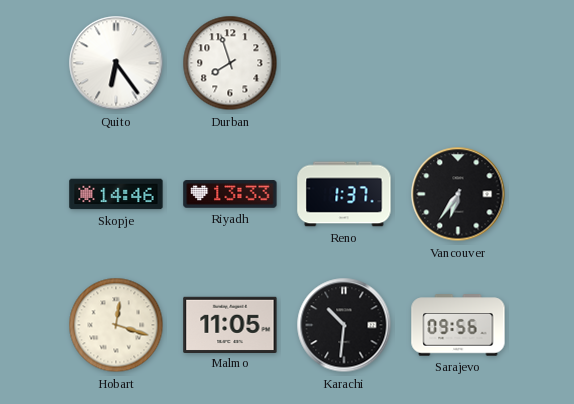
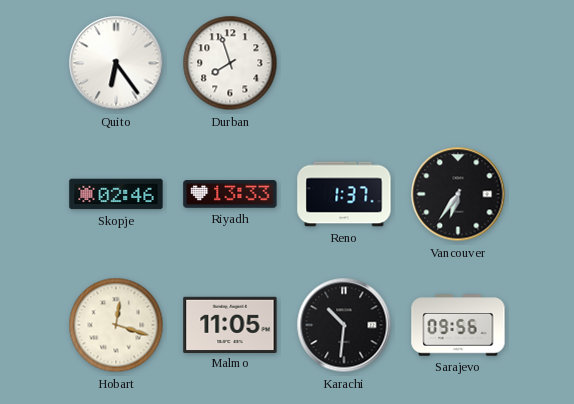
Skopje: 14:46 -> 02:46 (116, 194)
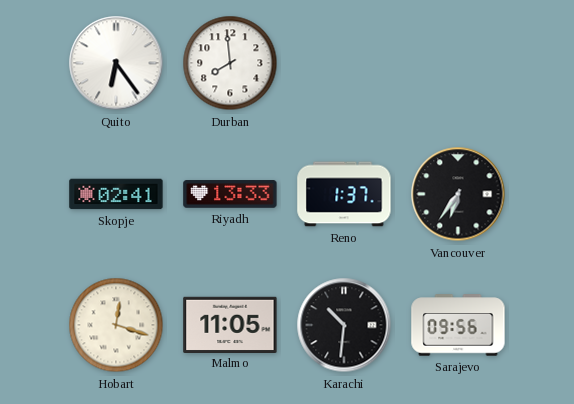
Durban: 7:57 -> 7:59 (230, 63)
Skopje: 02:46 -> 02:41 (116, 194)
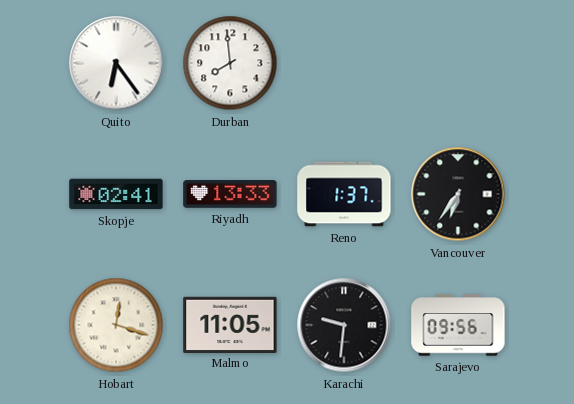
Karachi: 10:31 -> 9:31 (344, 325)
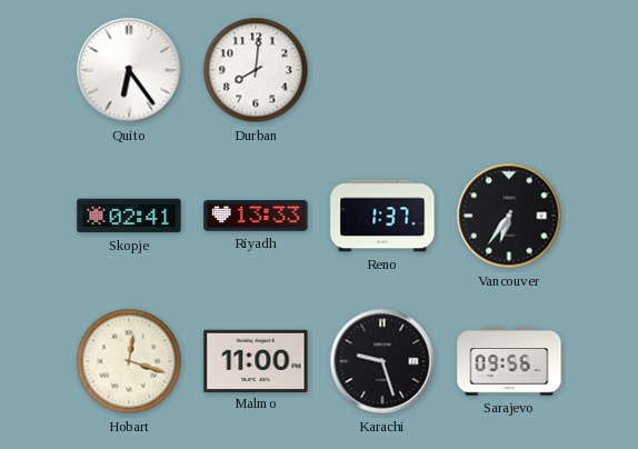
Durban: 7:59 -> 8:01 (256, 70)
Malmo: 11:05 -> 11:00 (256, 360)
Karachi: 9:31 -> 9:27 (382, 361)
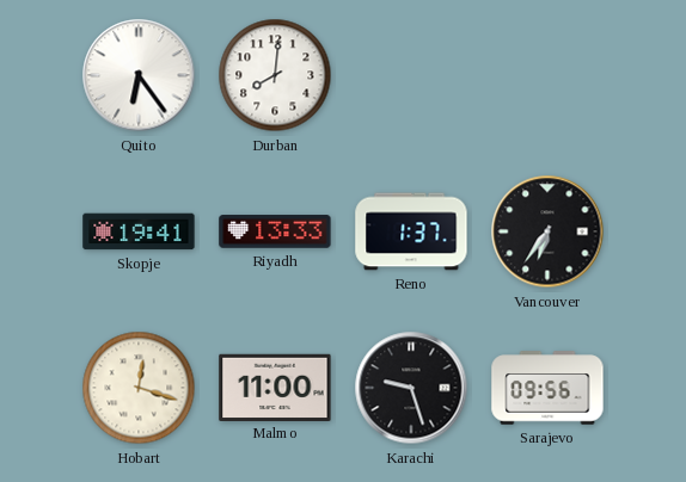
Skopje: 02:41 -> 19:41 (139, 231)
